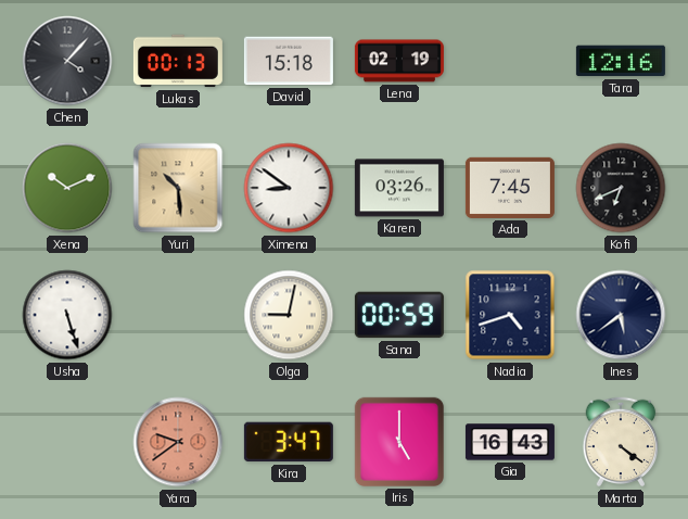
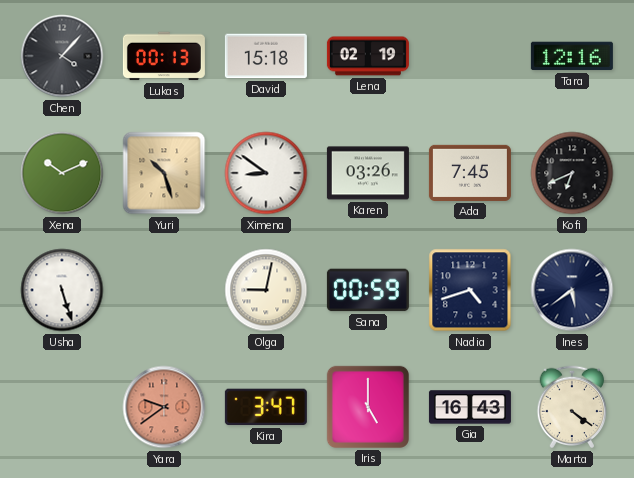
Yuri: 10:29 -> 10:27 (164, 173)
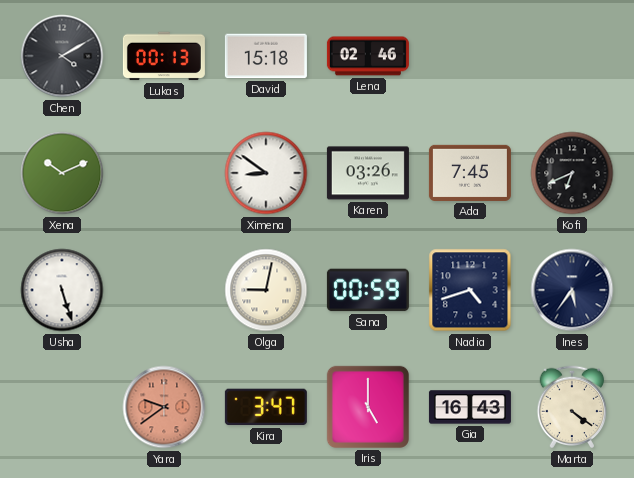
Chen: 4:07 -> 4:10 (62, 56)
Lena: 02:19 -> 02:46 (368, 56)
Tara: 12:16 -> none (572, 56)
Yuri: 10:27 -> none (164, 173)
Ines: 5:39 -> 5:36 (572, 290)
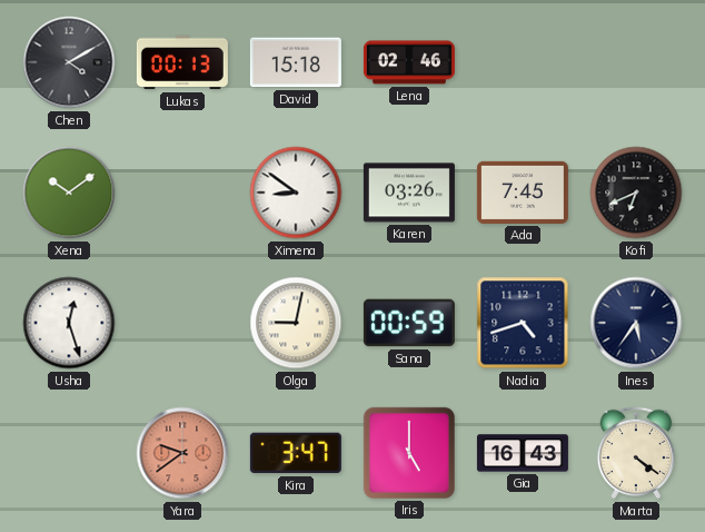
Xena: 10:11 -> 10:09 (69, 193)
Usha: 5:27 -> 12:27 (69, 323)
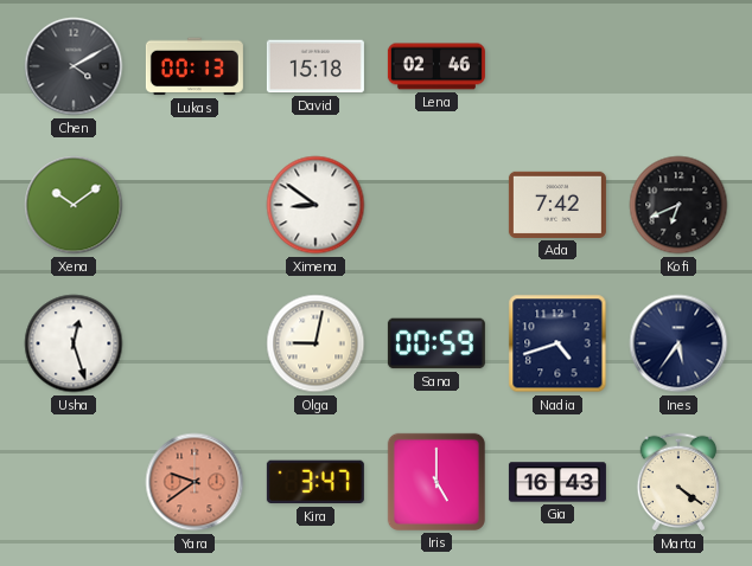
Karen: 03:26 -> none (409, 193)
Ada: 7:45 -> 7:42 (557, 205)
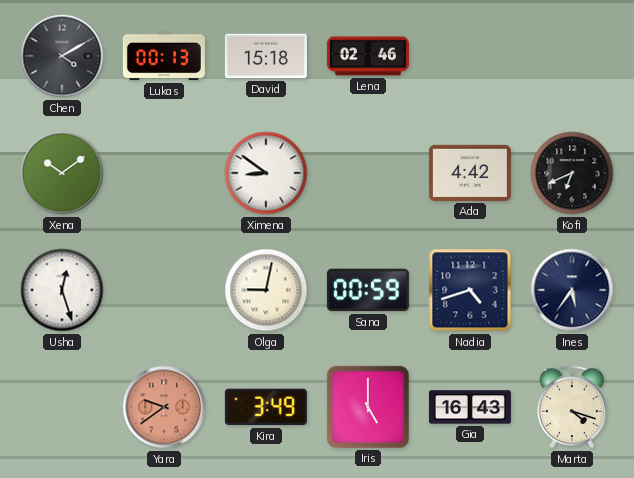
Ada: 7:42 -> 4:42 (470, 173)
Kira: 3:47 -> 3:49 (266, 407)
Marta: 4:21 -> 4:18 (572, 407)
